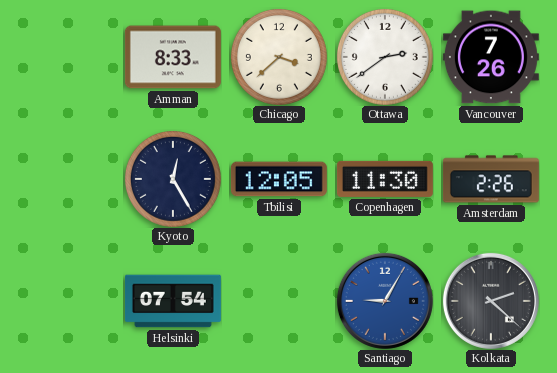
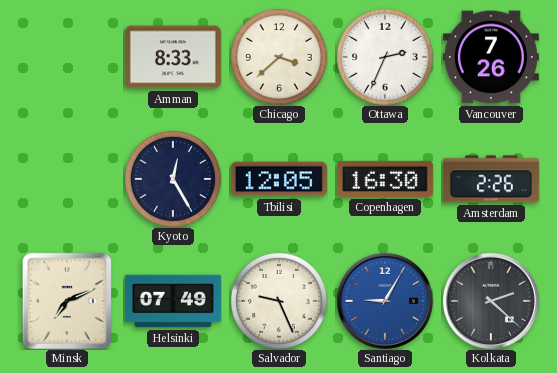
Ottawa: 2:39 -> 2:34 (385, 57)
Copenhagen: 11:30 -> 16:30 (385, 179)
Minsk: none -> 7:11 (67, 301)
Helsinki: 07:54 -> 07:49 (173, 301)
Salvador: none -> 9:26 (279, 301)
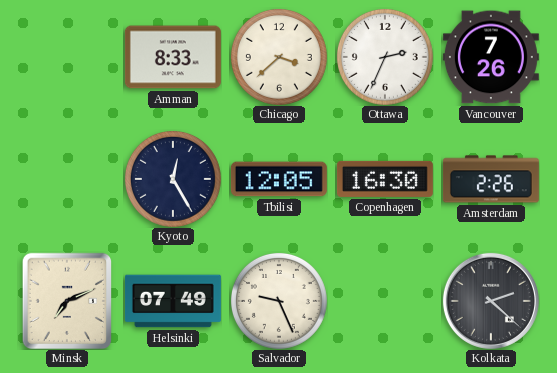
Santiago: 9:05 -> none (385, 301)
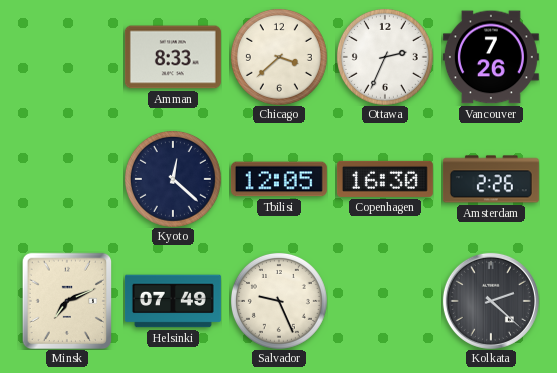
Kyoto: 12:25 -> 12:22 (173, 179)
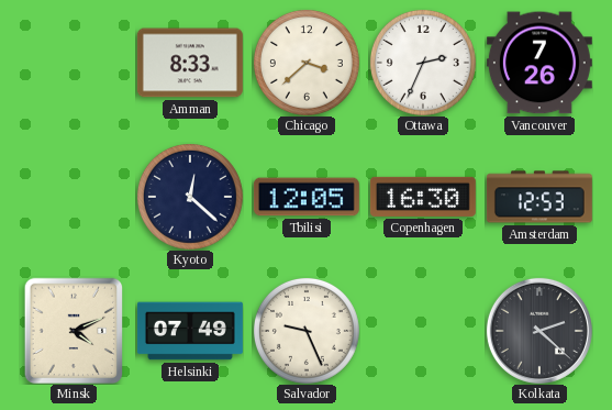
Amsterdam: 2:26 -> 12:53 (539, 197)
Minsk: 7:11 -> 4:11 (74, 331)
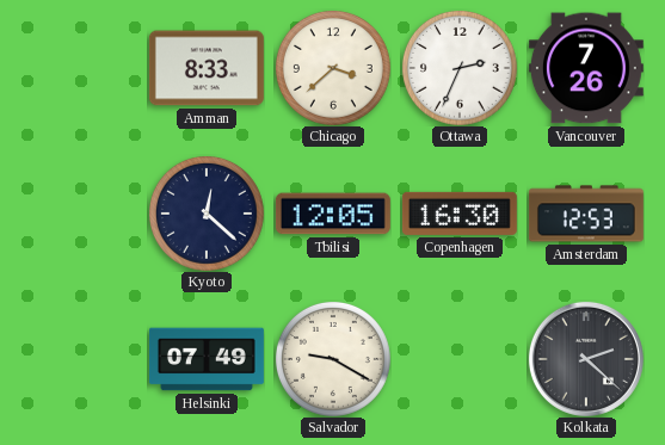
Minsk: 4:11 -> none (74, 331)
Salvador: 9:26 -> 9:20 (333, 359)
